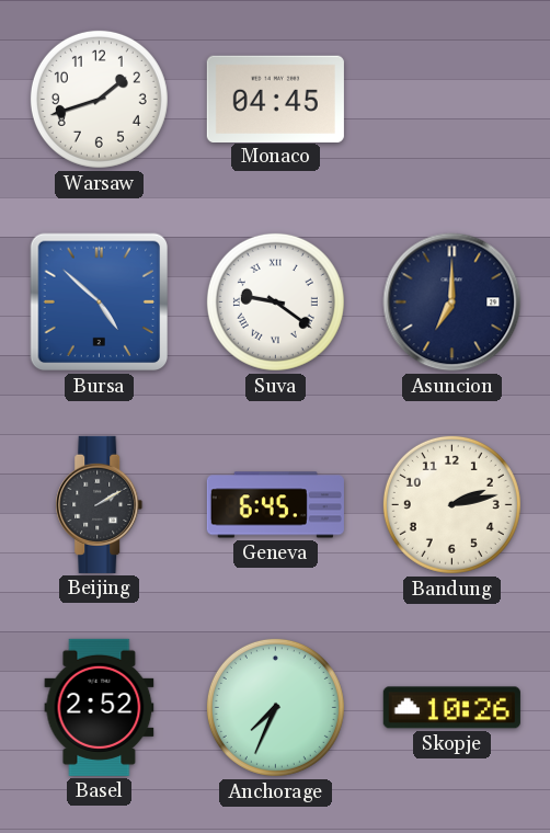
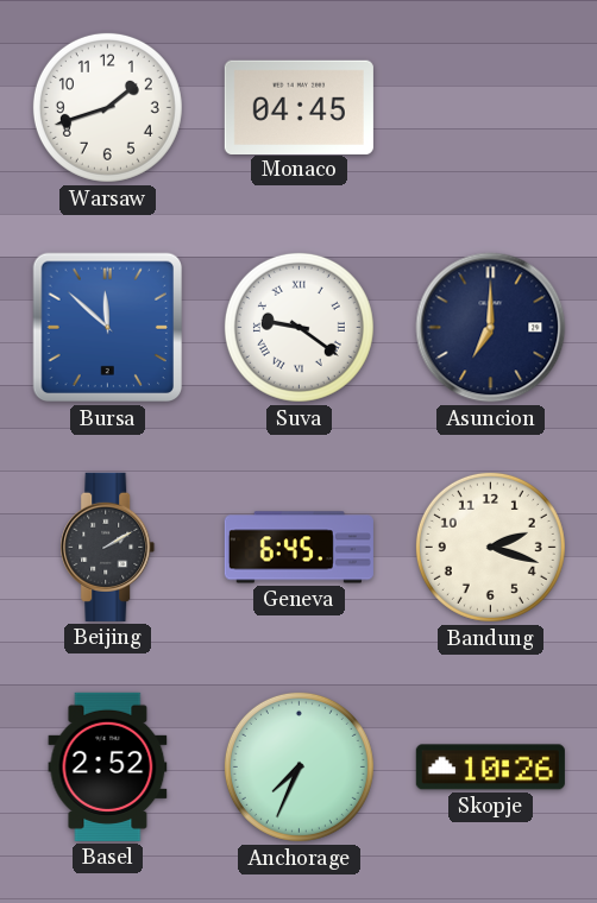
Bursa: 4:52 -> 11:52 (108, 328)
Bandung: 2:13 -> 2:18 (490, 547)
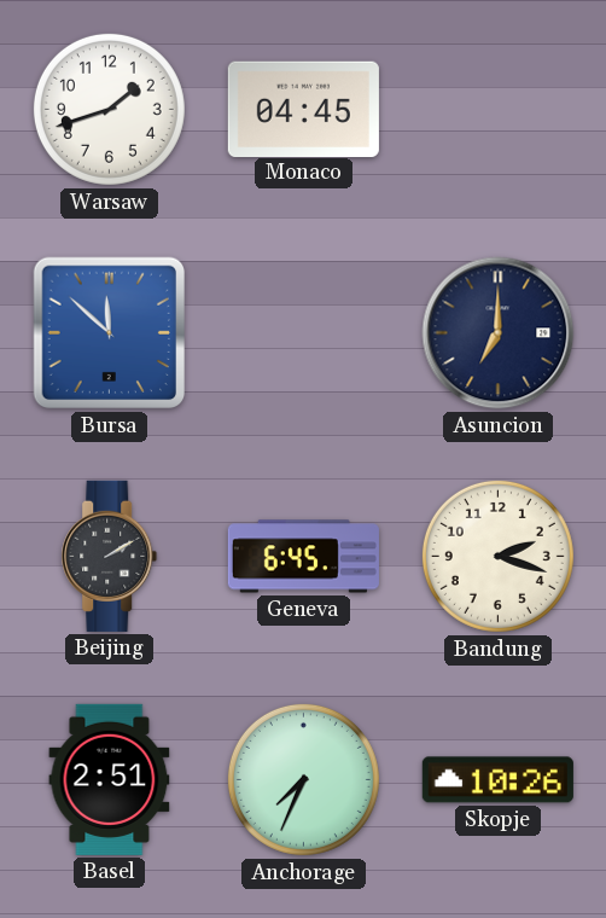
Suva: 9:21 -> none (298, 327)
Basel: 2:52 -> 2:51 (110, 779)
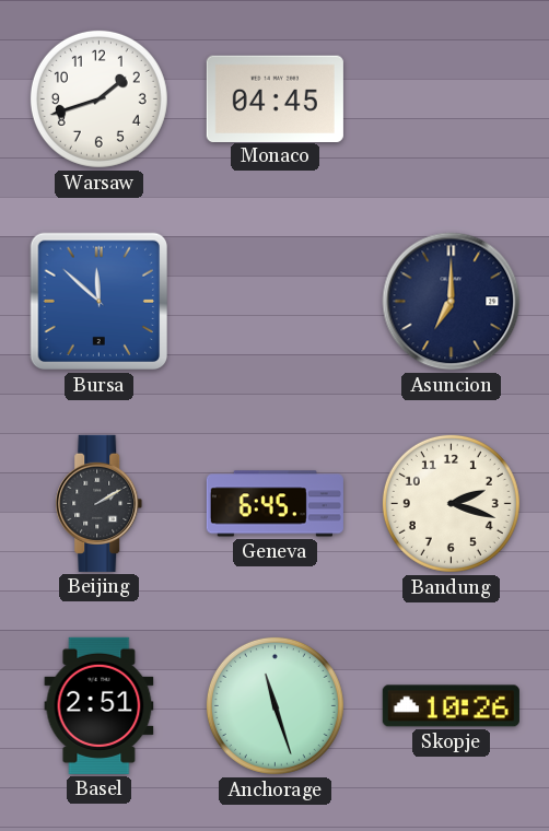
Anchorage: 7:34 -> 11:27 (274, 705)
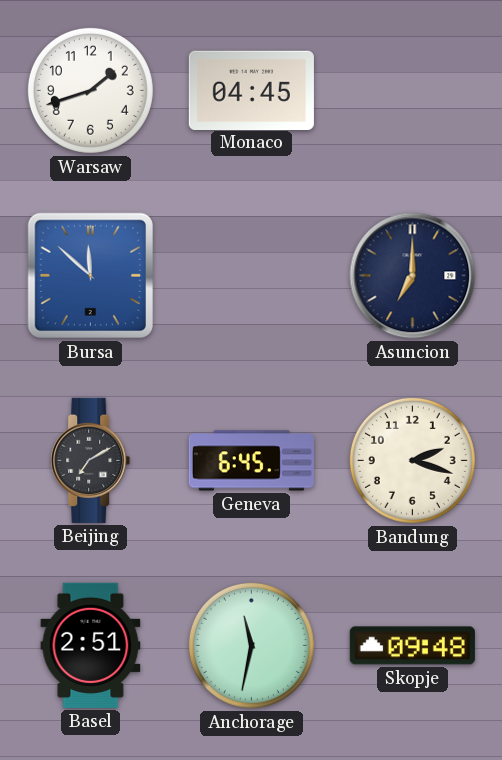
Beijing: 2:10 -> 7:10 (91, 460)
Anchorage: 11:27 -> 11:32 (251, 645)
Skopje: 10:26 -> 09:48 (412, 646)
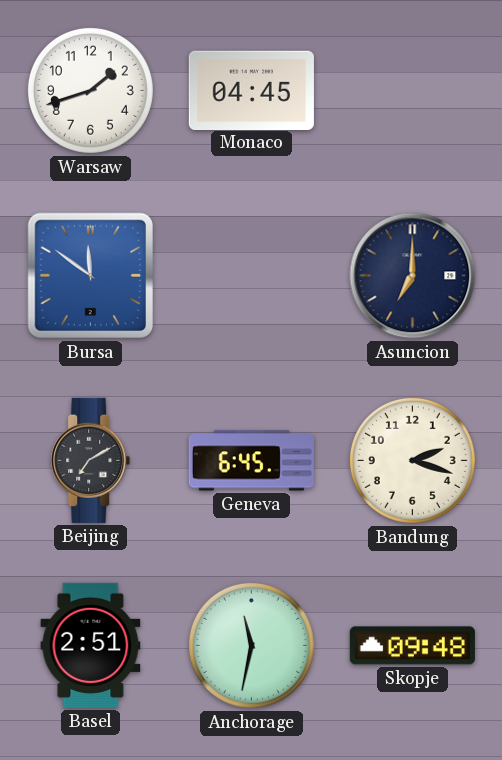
Bursa: 11:52 -> 11:51 (91, 276)
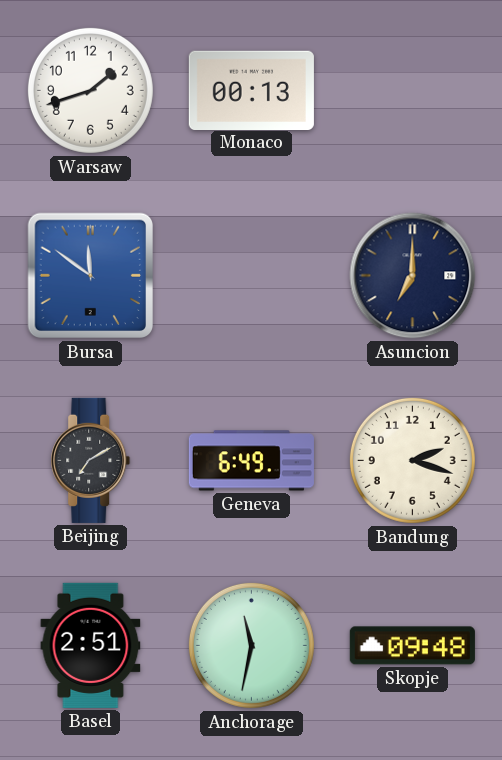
Monaco: 04:45 -> 00:13 (251, 90)
Geneva: 6:45 -> 6:49 (251, 461)
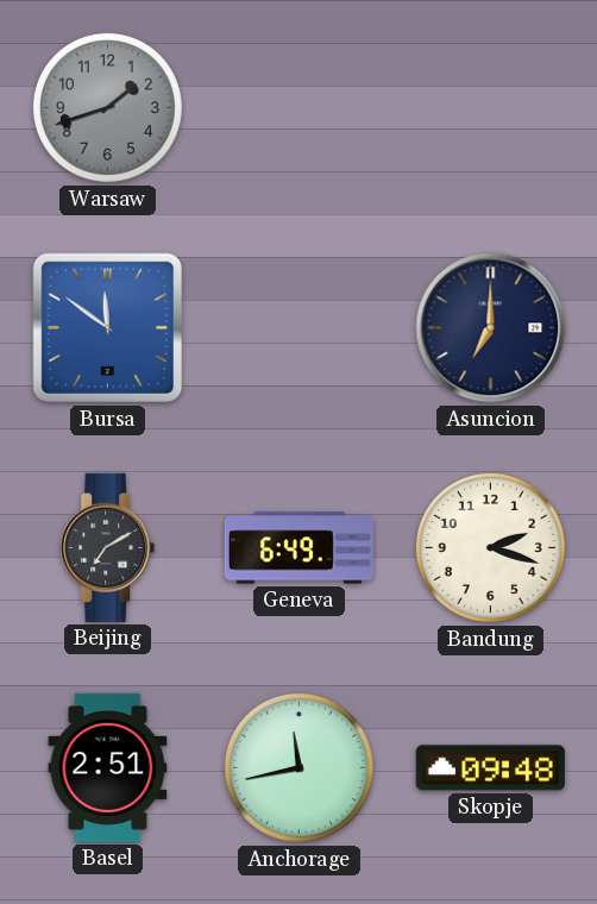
Warsaw dial: white -> grey (107, 107)
Monaco: 00:13 -> none (251, 90)
Anchorage: 11:32 -> 11:43 (298, 767)
